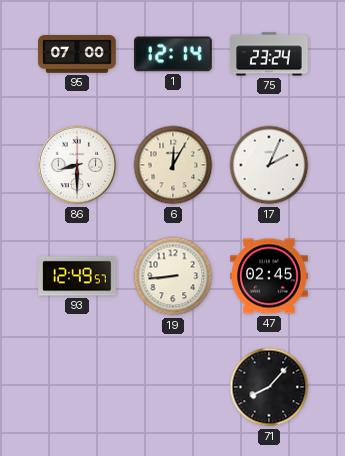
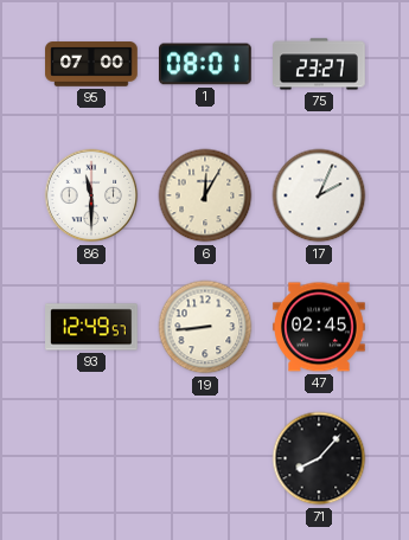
1: 12:14 -> 08:01 (206, 64)
75: 23:24 -> 23:27 (319, 64)
86: 8:30 -> 11:30 (91, 195)
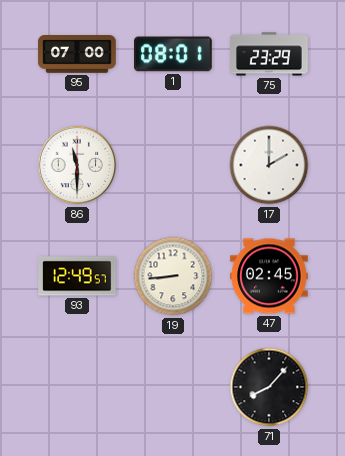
75: 23:27 -> 23:29 (269, 54)
6: 12:05 -> none (205, 195)
17: 2:04 -> 2:00 (269, 165)
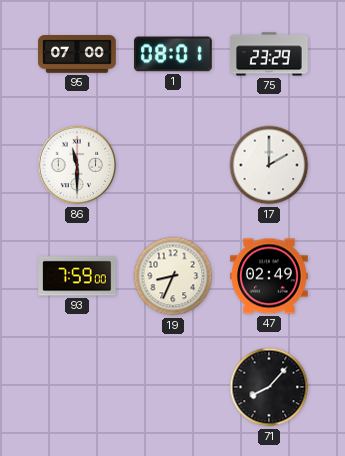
93: 12:49 -> 7:59 (77, 276)
19: 8:44 -> 8:34 (173, 276)
47: 02:45 -> 02:49 (269, 276)
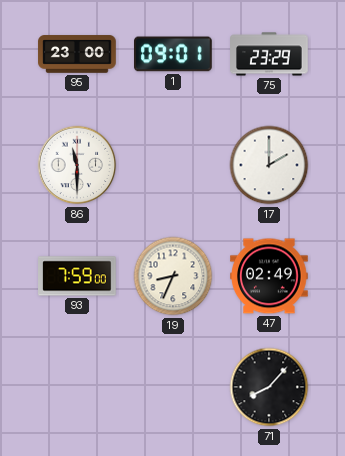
95: 07:00 -> 23:00 (77, 54)
1: 08:01 -> 09:01 (174, 54)
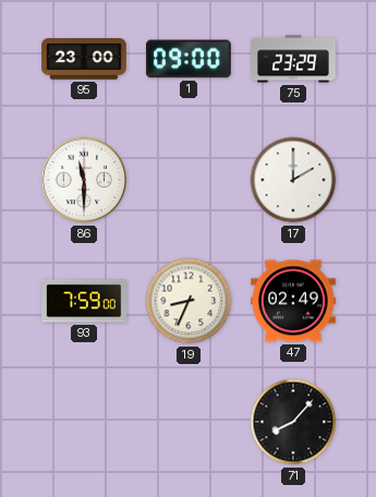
1: 09:01 -> 09:00 (190, 59)
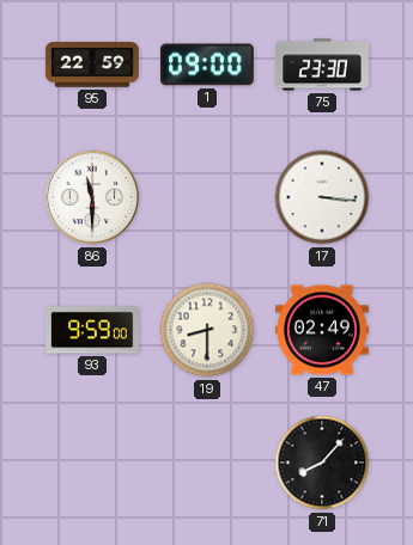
95: 23:00 -> 22:59 (92, 65)
75: 23:29 -> 23:30 (322, 65)
17: 2:00 -> 3:16 (322, 197)
93: 7:59 -> 9:59 (92, 330)
19: 8:34 -> 8:30 (207, 330)
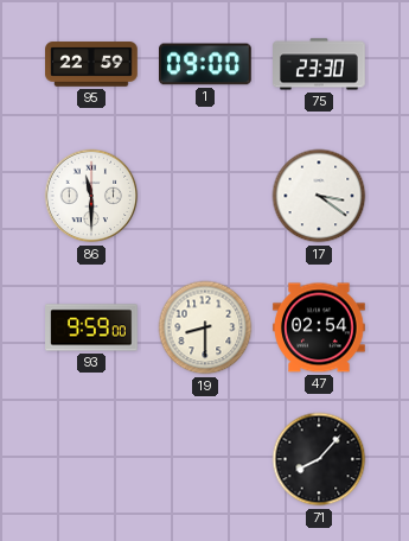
17: 3:16 -> 3:21 (319, 196)
47: 02:49 -> 02:54 (319, 327)
